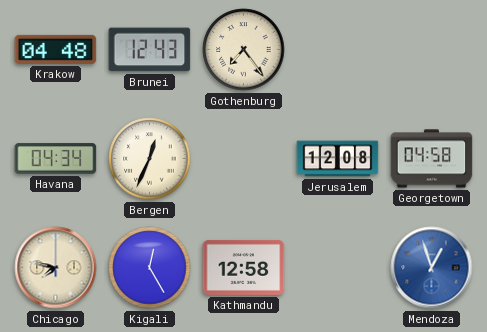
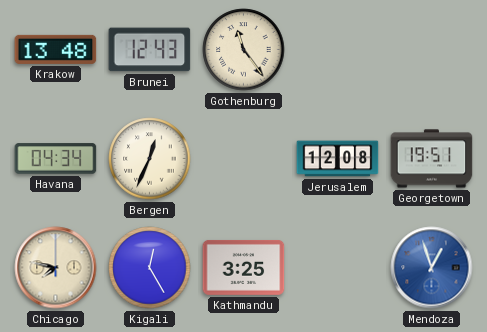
Krakow: 04:48 -> 13:48 (56, 49)
Gothenburg: 7:24 -> 11:24 (244, 50)
Georgetown: 04:58 -> 19:51 (432, 159)
Kathmandu: 12:58 -> 3:25 (244, 267)
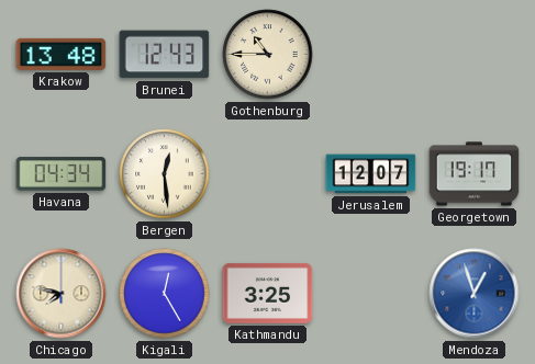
Gothenburg: 11:24 -> 10:45 (268, 55)
Bergen: 12:34 -> 12:29 (165, 174)
Jerusalem: 12:08 -> 12:07 (371, 174)
Georgetown: 19:51 -> 19:17 (475, 174)
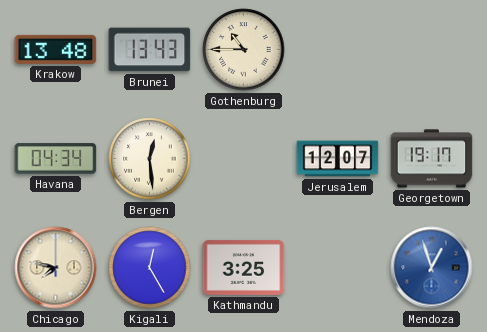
Brunei: 12:43 -> 13:43 (150, 50)
